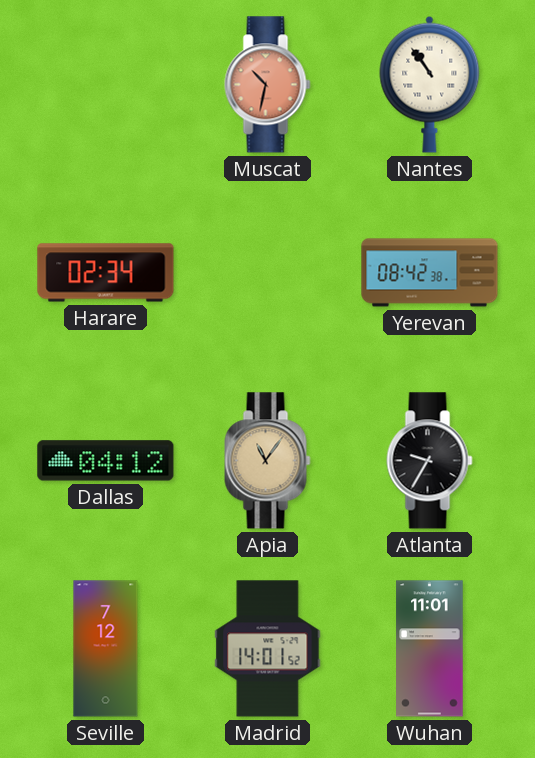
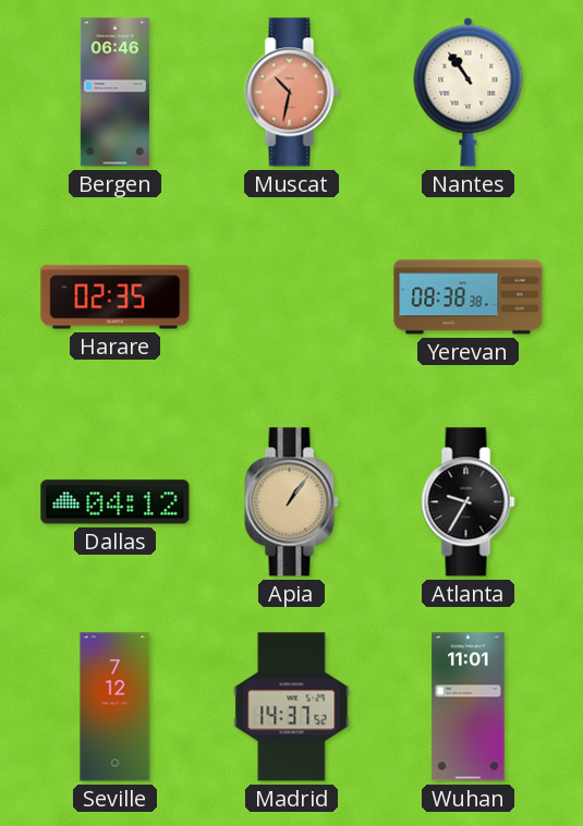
Bergen: none -> 06:46 (114, 93)
Harare: 02:34 -> 02:35 (116, 297)
Yerevan: 08:42 -> 08:38 (469, 297)
Apia: 11:06 -> 1:06 (292, 502)
Madrid: 14:01 -> 14:37 (292, 707)
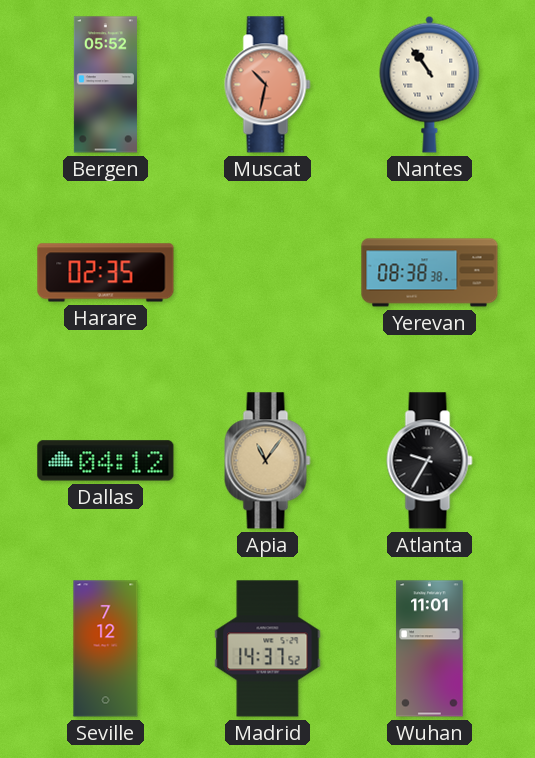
Bergen: 06:46 -> 05:52 (105, 85)
Apia: 1:06 -> 11:06 (268, 461)
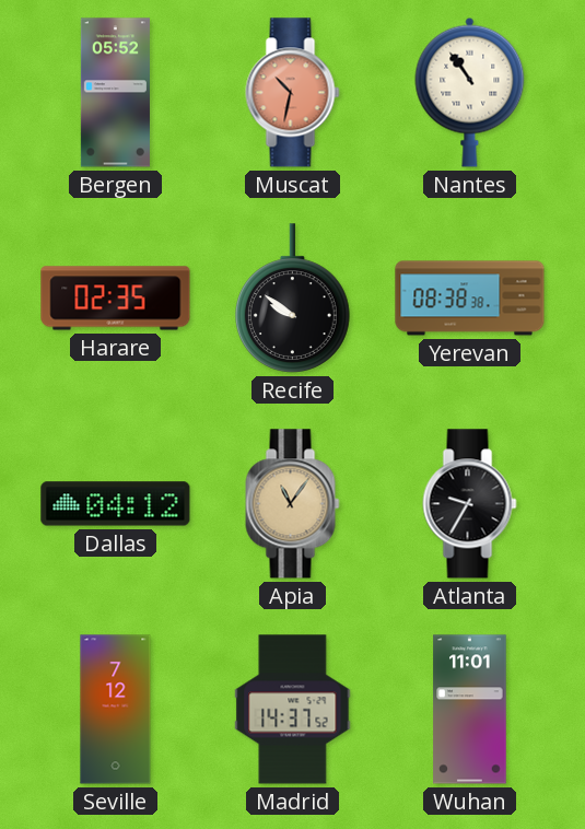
Recife: none -> 9:51 (293, 299)
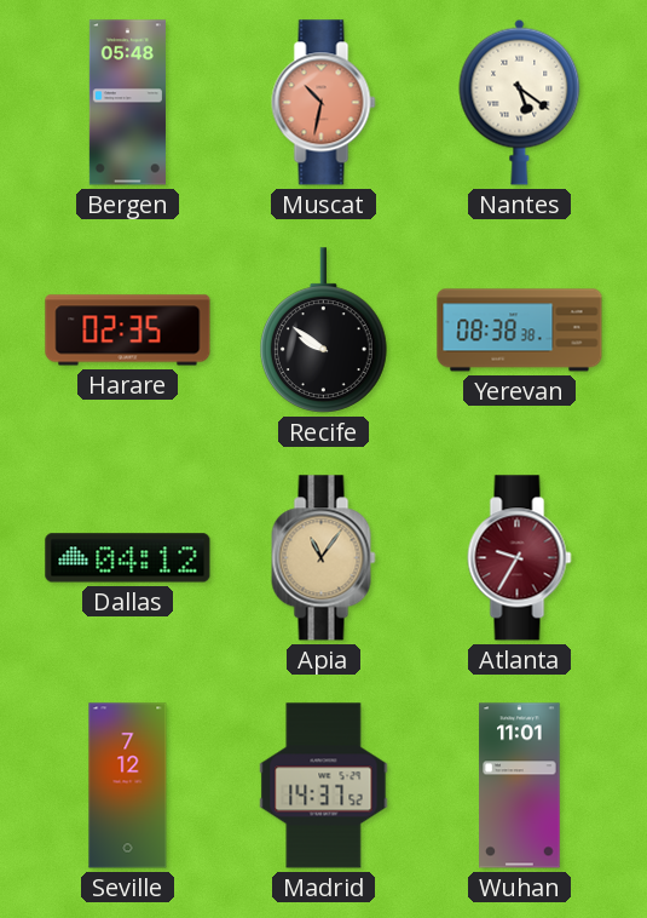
Bergen: 05:52 -> 05:48 (127, 103)
Nantes: 10:54 -> 5:21 (520, 102)
Atlanta dial: black -> burgundy (520, 558)
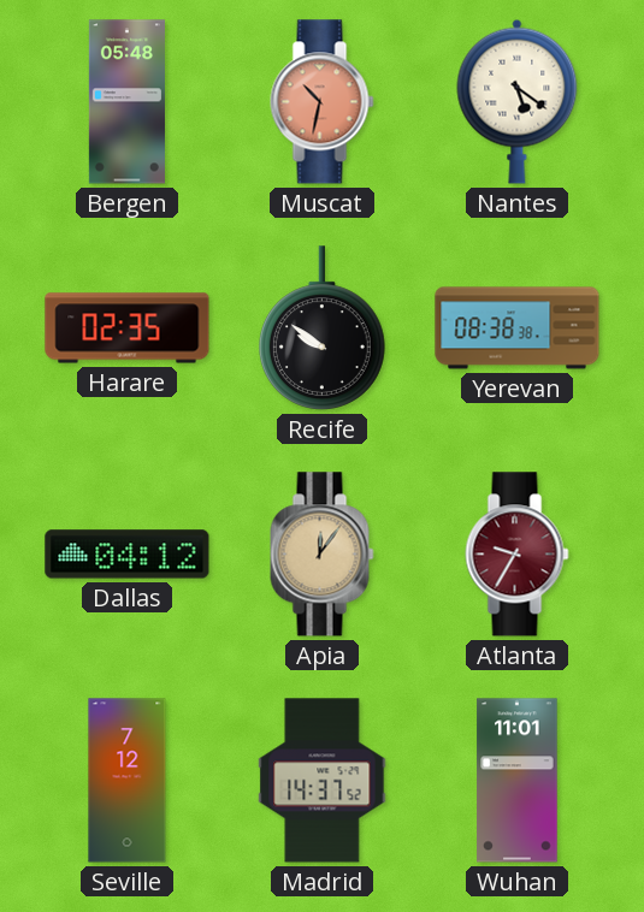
Apia: 11:06 -> 12:06 (323, 555)
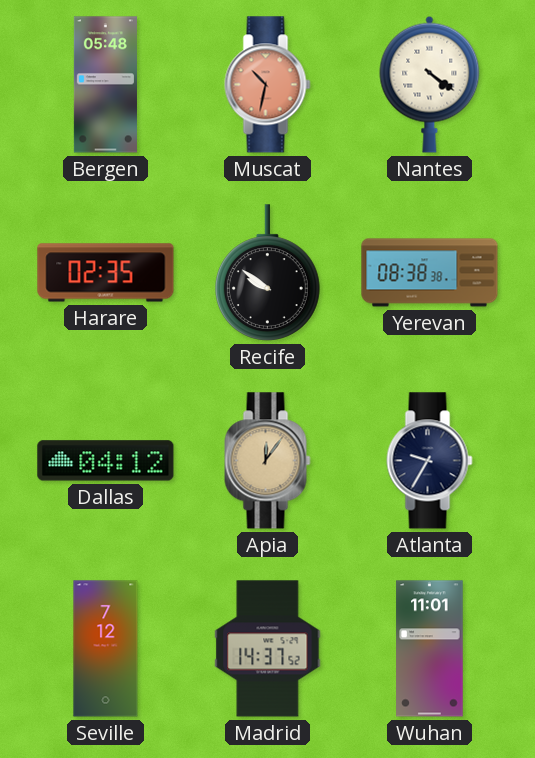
Nantes: 5:21 -> 4:21 (430, 84)
Atlanta dial: burgundy -> navy (430, 461)
